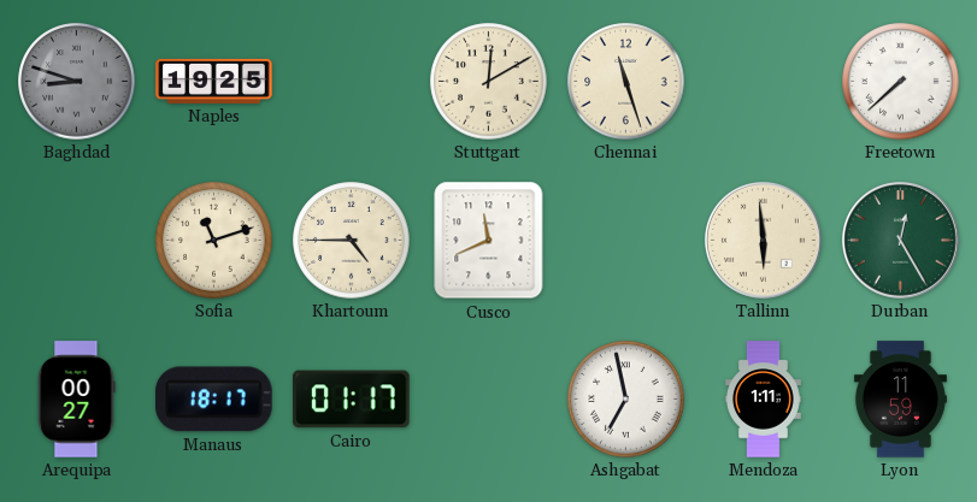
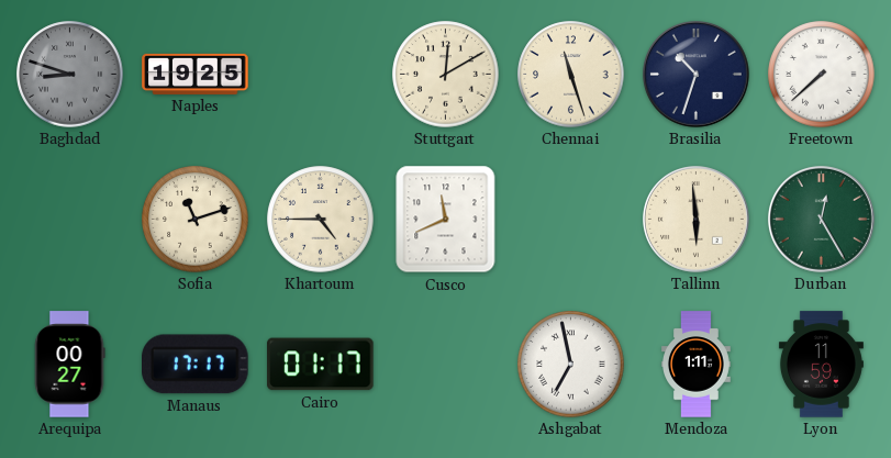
Brasilia: none -> 10:33 (697, 75)
Manaus: 18:17 -> 17:17 (196, 365)
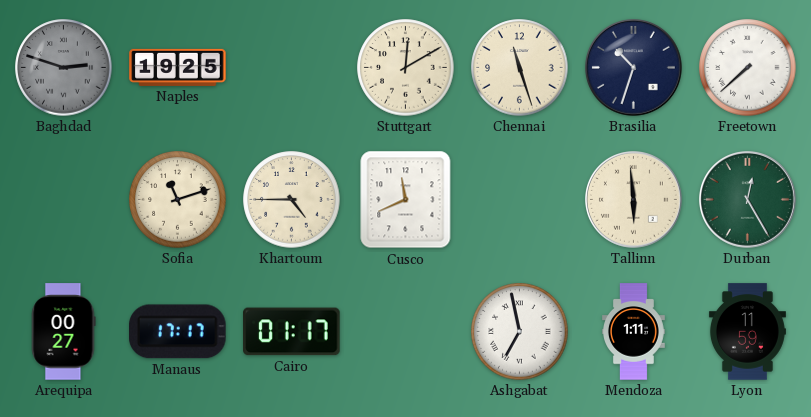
Baghdad: 8:48 -> 2:48 (64, 68)
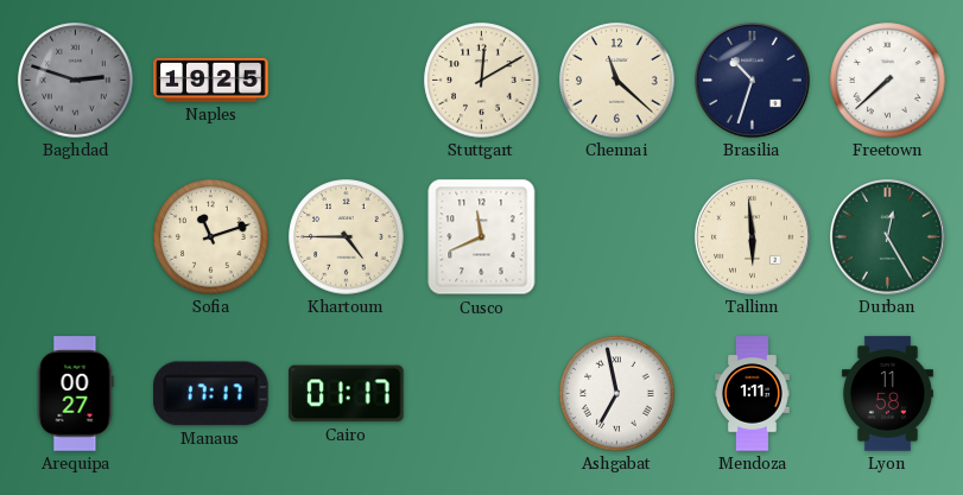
Chennai: 11:27 -> 11:22 (617, 81)
Lyon: 11:59 -> 11:58 (887, 394)
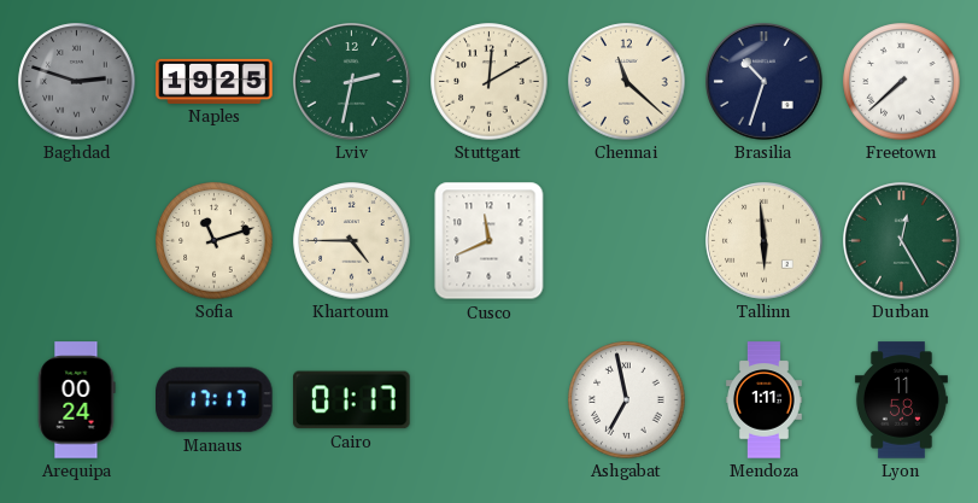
Lviv: none -> 2:32 (352, 82)
Arequipa: 00:27 -> 00:24 (76, 400)
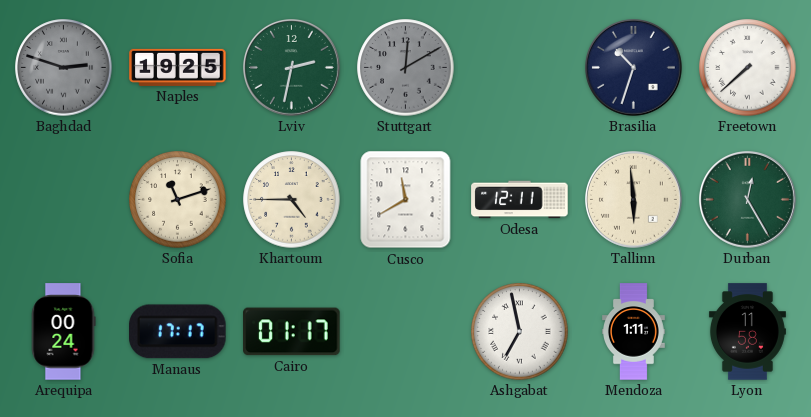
Stuttgart dial: cream -> grey (406, 68)
Chennai: 11:22 -> none (627, 82)
Cusco: 11:41 -> 11:40 (406, 200)
Odesa: none -> 12:11 (520, 200)
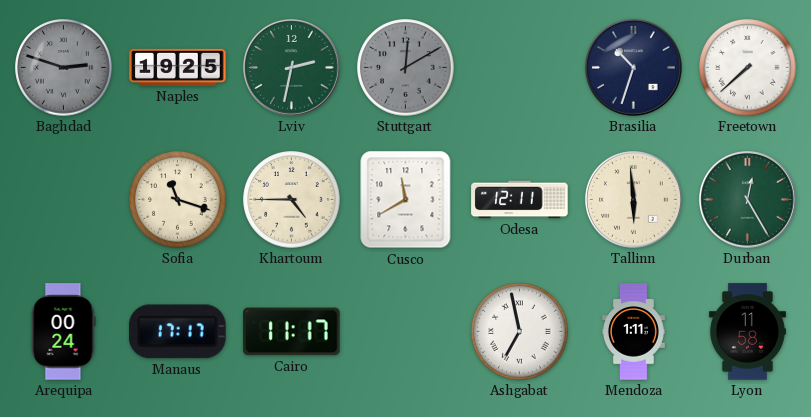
Sofia: 11:12 -> 11:18 (178, 200)
Cairo: 01:17 -> 11:17 (292, 332)
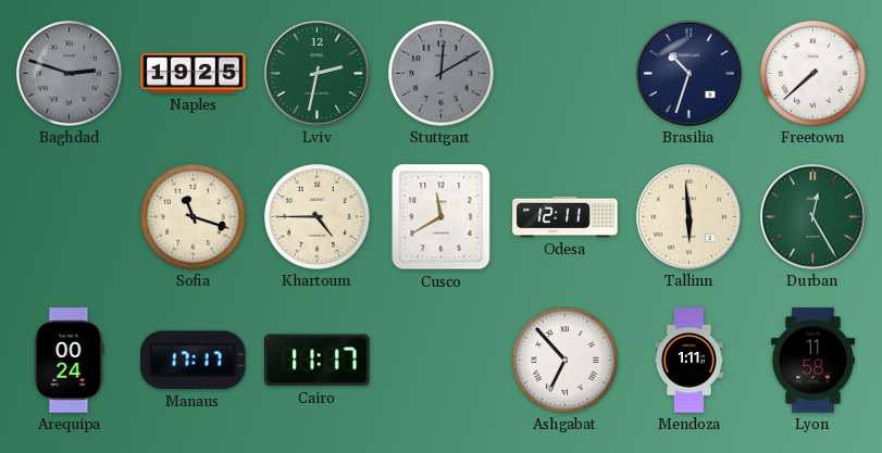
Ashgabat: 6:58 -> 6:53 (566, 361)
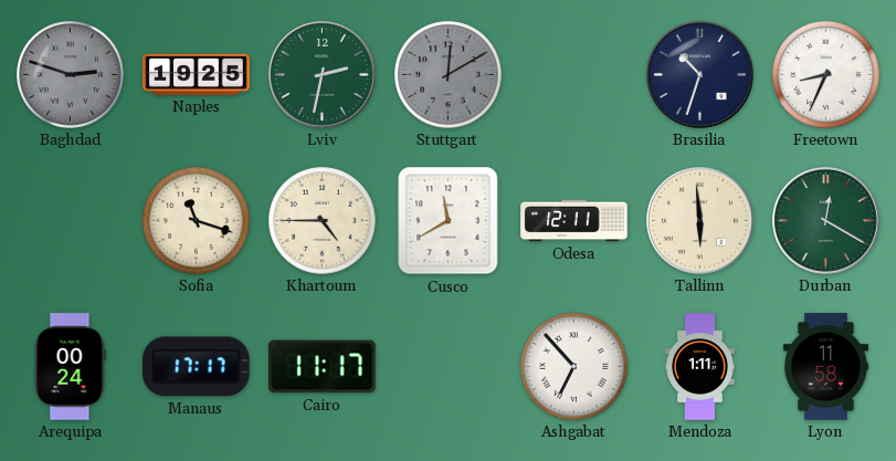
Freetown: 7:38 -> 8:34 (826, 75)
Durban: 12:25 -> 12:20 (826, 221)
